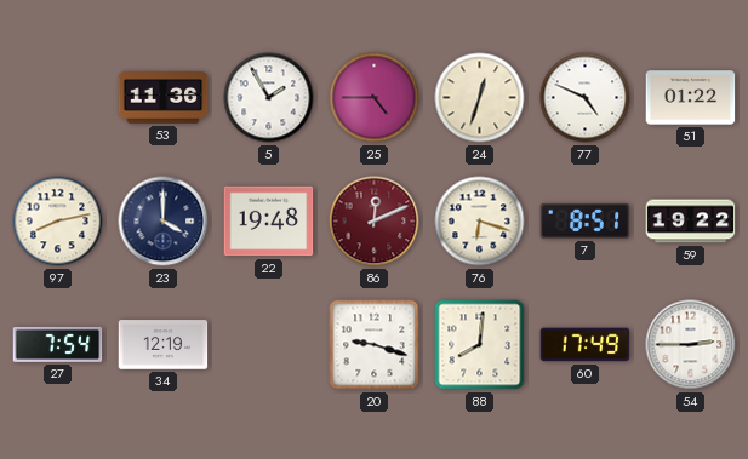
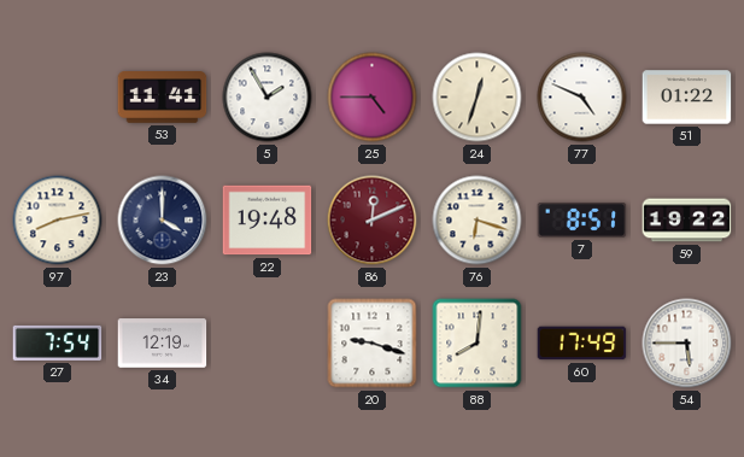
53: 11:36 -> 11:41 (163, 98)
54: 2:45 -> 5:45 (687, 344)
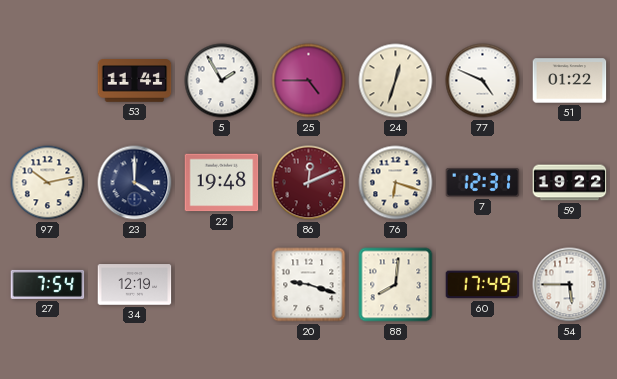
97: 8:13 -> 10:13 (48, 183)
7: 8:51 -> 12:31 (483, 182)
